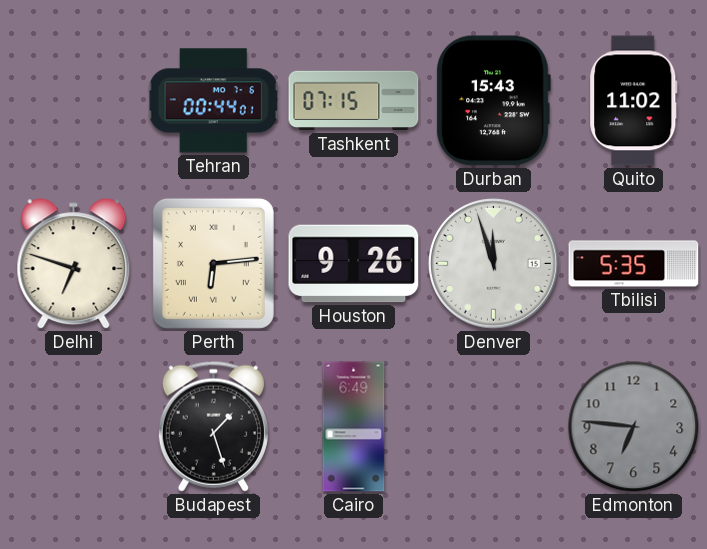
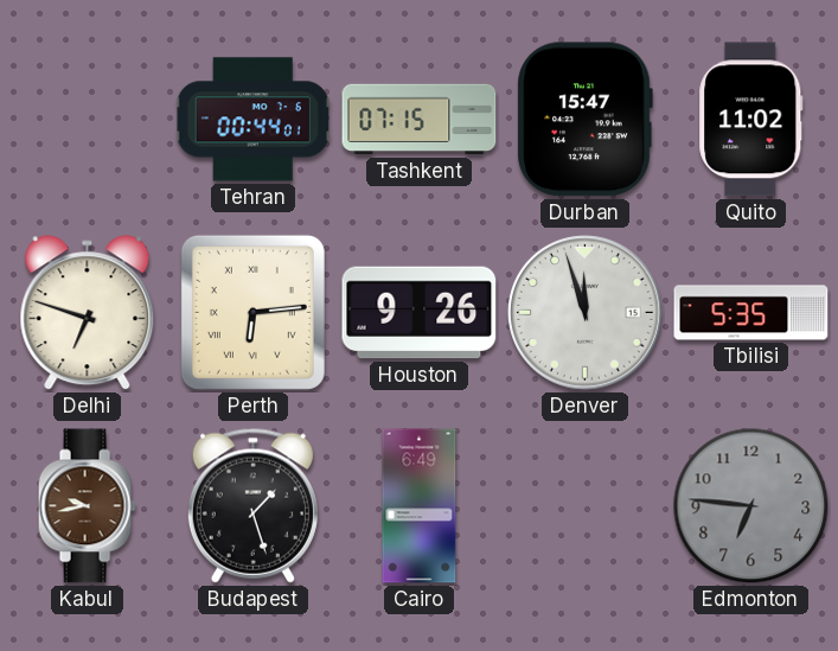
Durban: 15:43 -> 15:47 (584, 120)
Kabul: none -> 9:43 (87, 506)
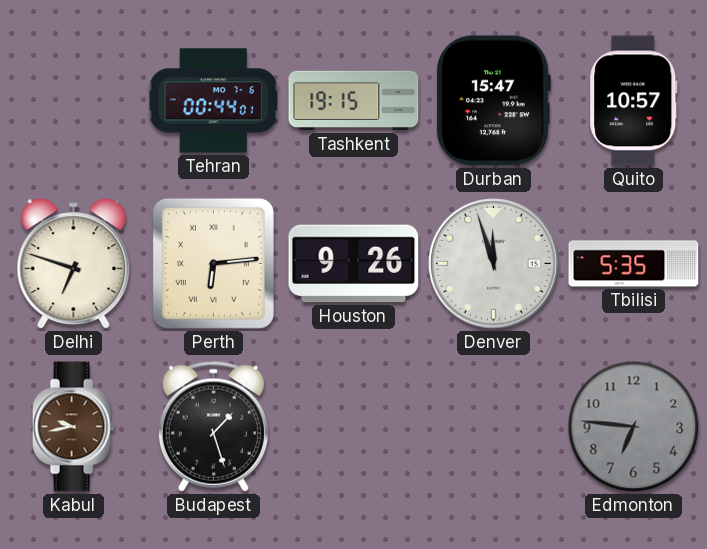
Tashkent: 07:15 -> 19:15 (354, 101)
Quito: 11:02 -> 10:57 (634, 101)
Cairo: 6:49 -> none (420, 506)
